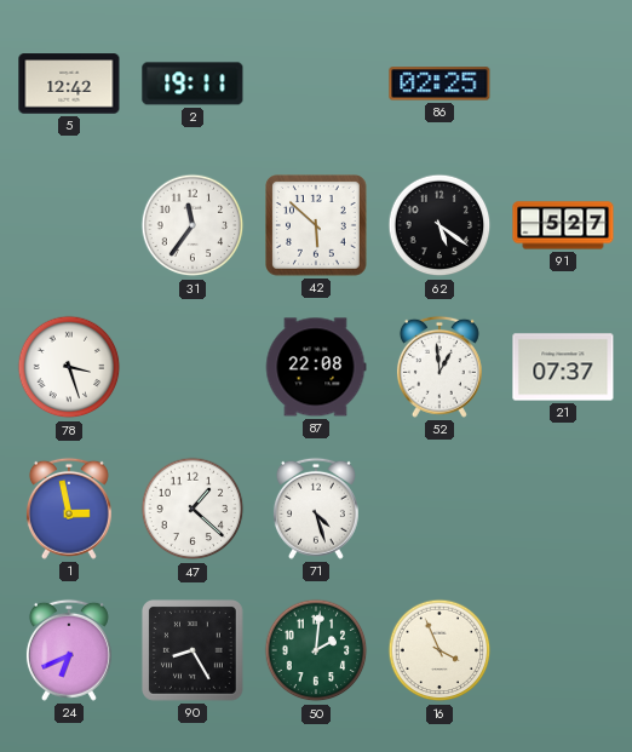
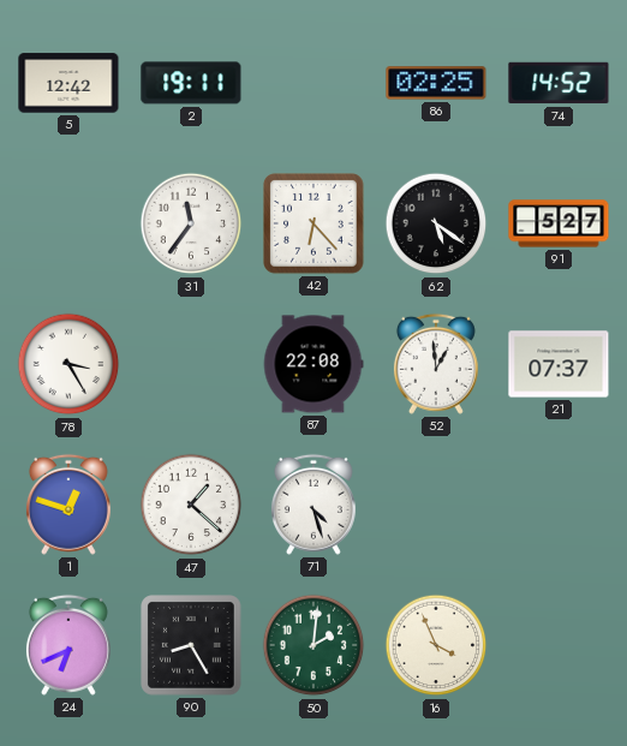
74: none -> 14:52 (559, 83)
42: 5:52 -> 6:23 (315, 225)
78: 3:27 -> 3:25 (68, 364)
1: 2:58 -> 12:48 (68, 505)
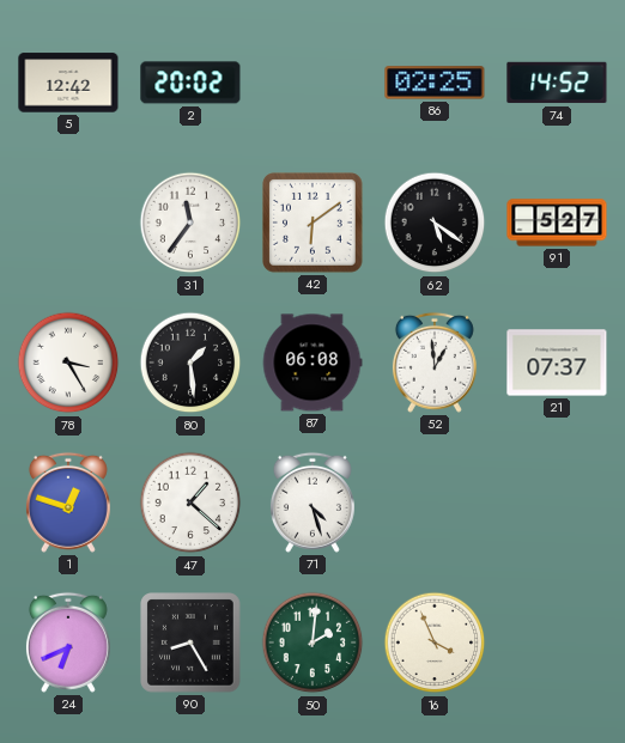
2: 19:11 -> 20:02 (190, 83)
42: 6:23 -> 6:09 (314, 224)
80: none -> 1:29 (190, 363)
87: 22:08 -> 06:08 (313, 363)
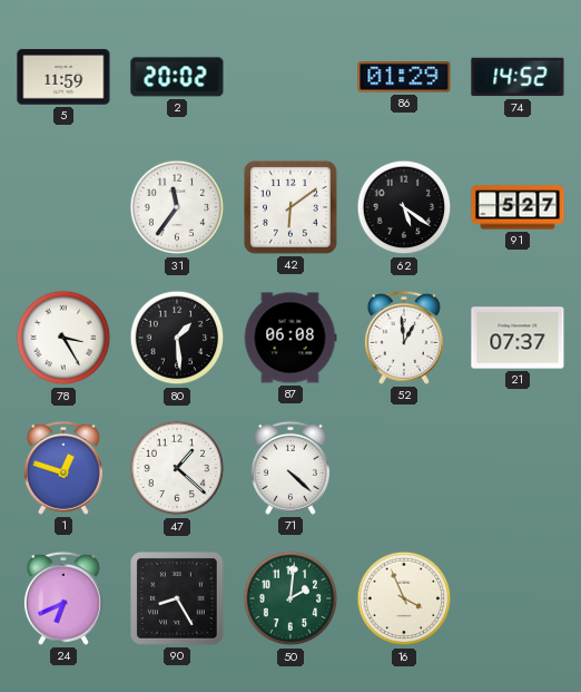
5: 12:42 -> 11:59 (63, 77)
86: 02:25 -> 01:29 (404, 77)
71: 4:27 -> 4:22 (290, 468)
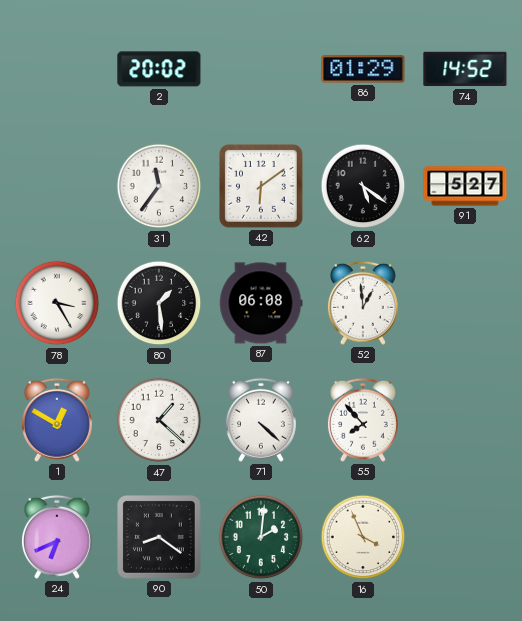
5: 11:59 -> none (63, 77)
21: 07:37 -> none (518, 338)
1: 12:48 -> 12:50 (57, 420)
55: none -> 7:53 (363, 420)
90: 8:25 -> 8:21 (160, 538)
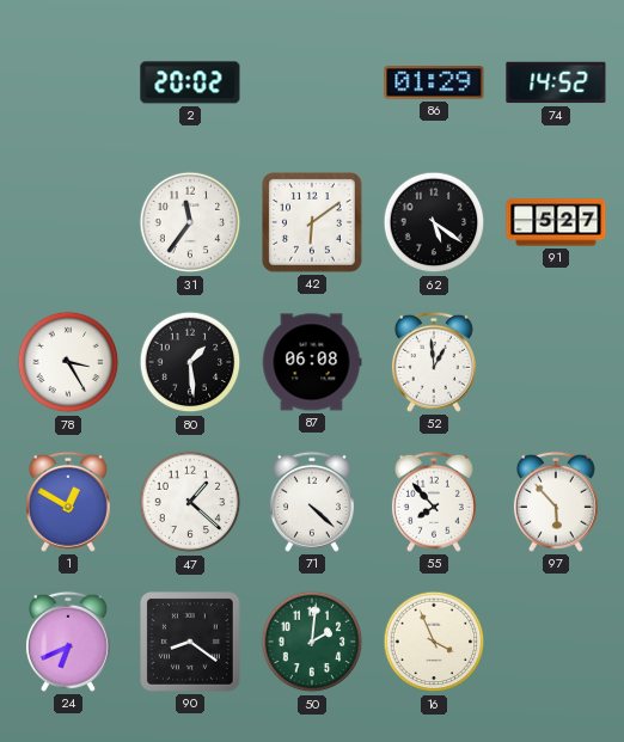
97: none -> 5:53 (556, 502)
